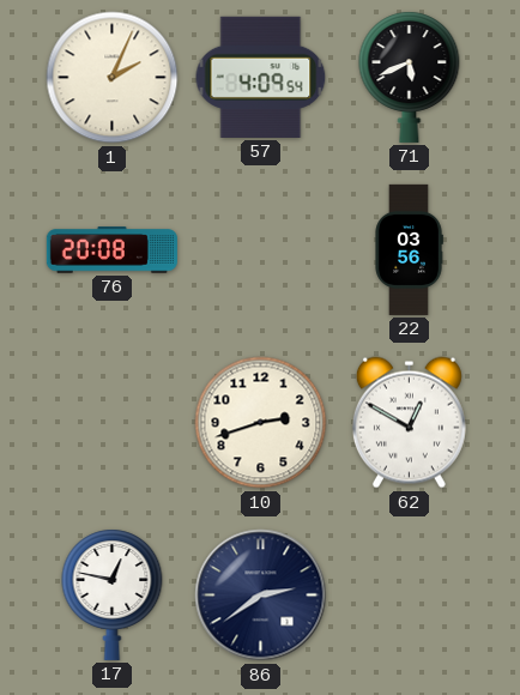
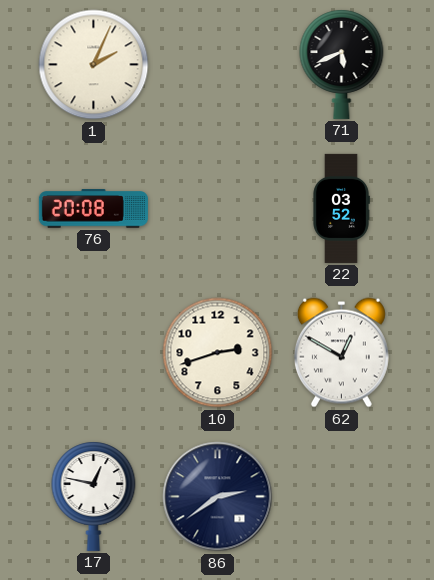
57: 4:09 -> none (261, 77)
22: 03:56 -> 03:52 (341, 208)
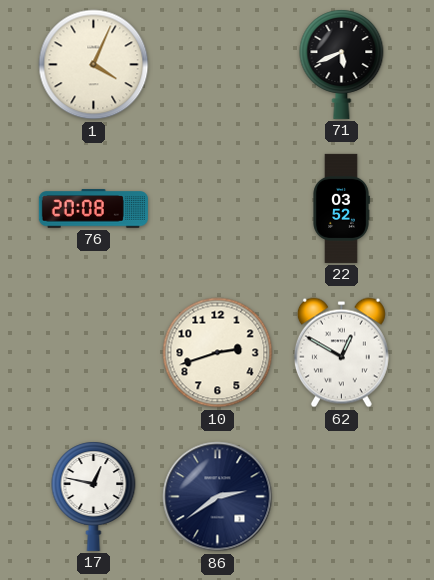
1: 2:04 -> 4:04 (94, 65)
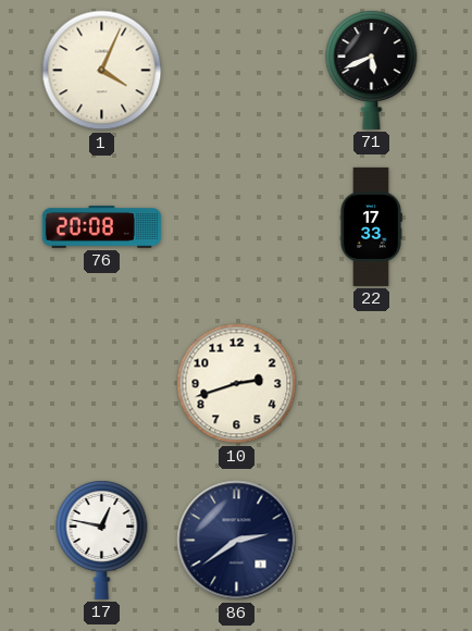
22: 03:52 -> 17:33 (371, 226)
62: 12:50 -> none (341, 353)
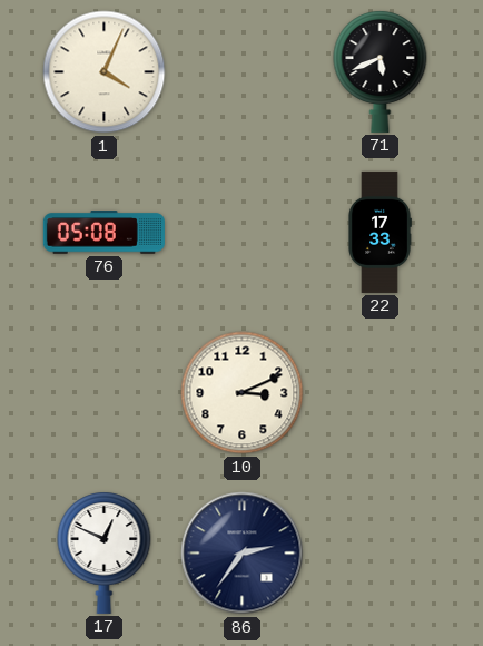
76: 20:08 -> 05:08 (103, 233)
10: 2:42 -> 3:11 (243, 393)
17: 12:47 -> 12:49 (105, 552)
86: 2:39 -> 2:36 (243, 554)
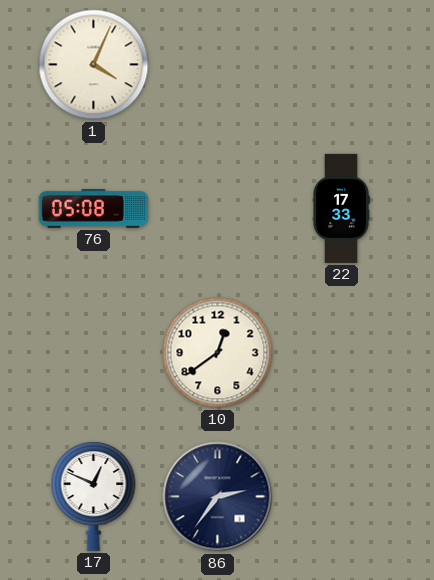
71: 5:41 -> none (381, 71)
10: 3:11 -> 12:39 (218, 353)
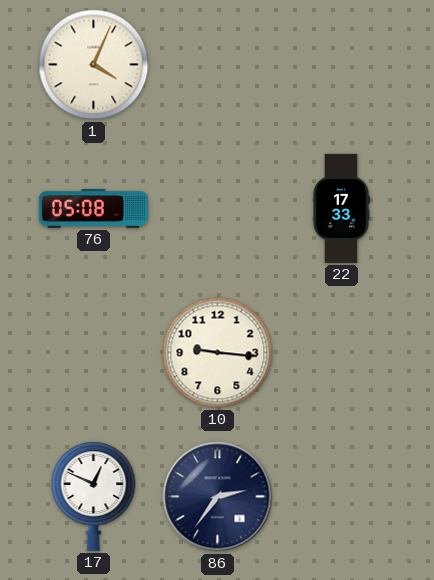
10: 12:39 -> 9:16 (218, 353)
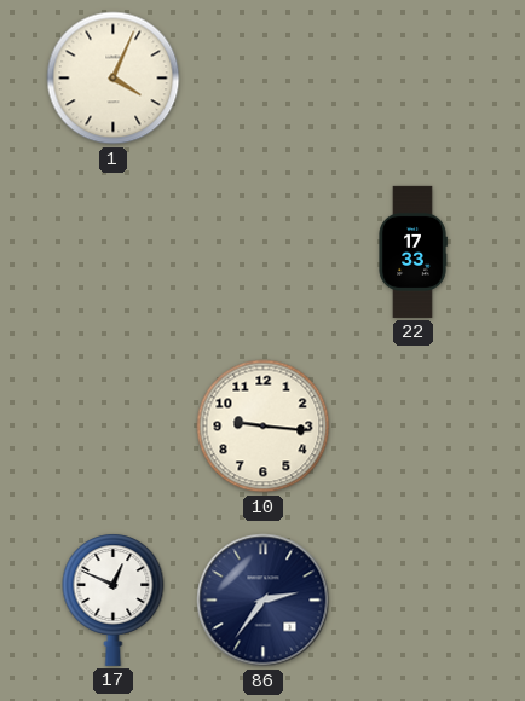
76: 05:08 -> none (93, 209)
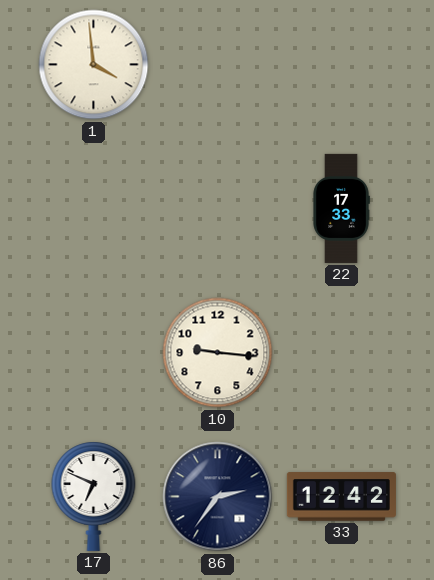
1: 4:04 -> 3:59 (94, 65)
17: 12:49 -> 6:49 (94, 496)
33: none -> 12:42 (341, 497)
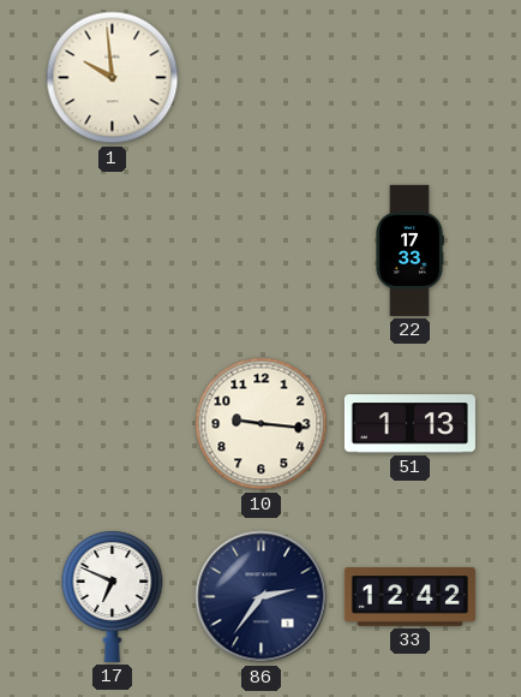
1: 3:59 -> 9:59 (113, 78)
51: none -> 1:13 (409, 424)
